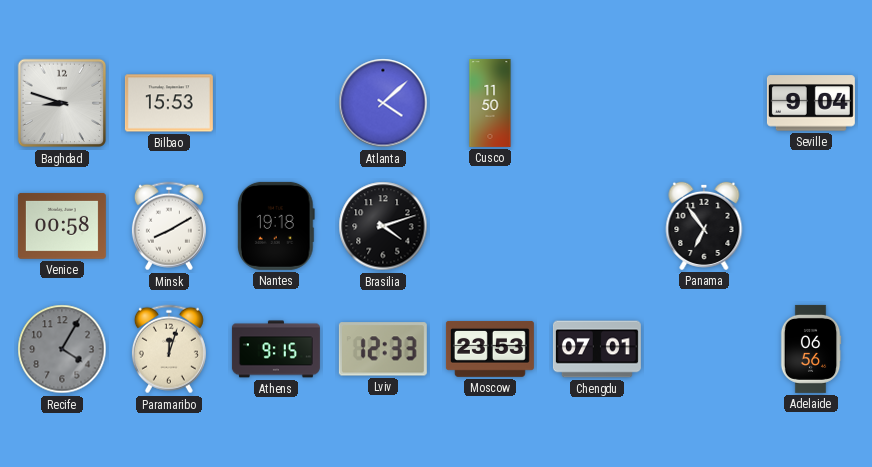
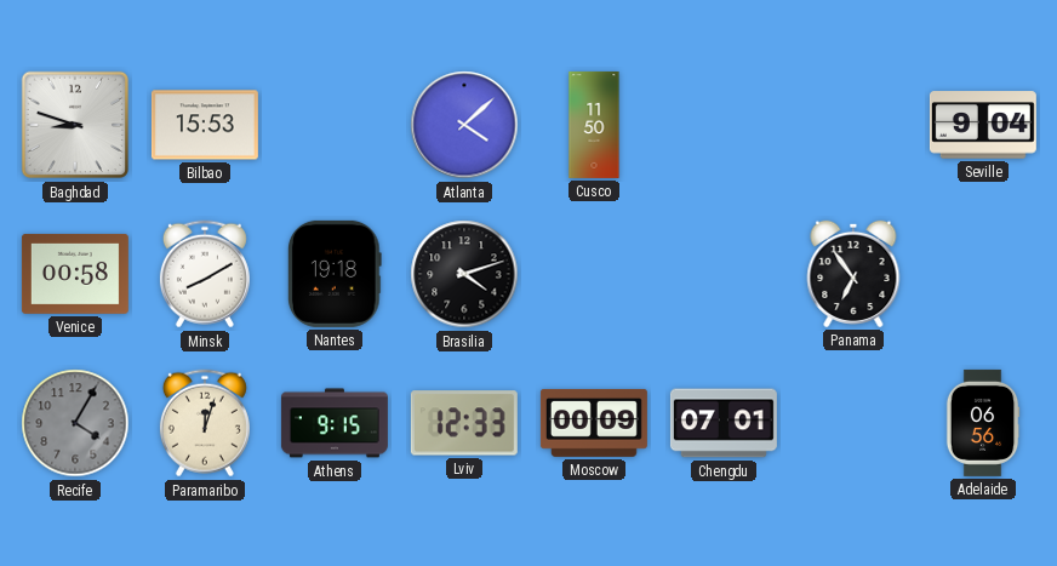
Moscow: 23:53 -> 00:09 (594, 423)
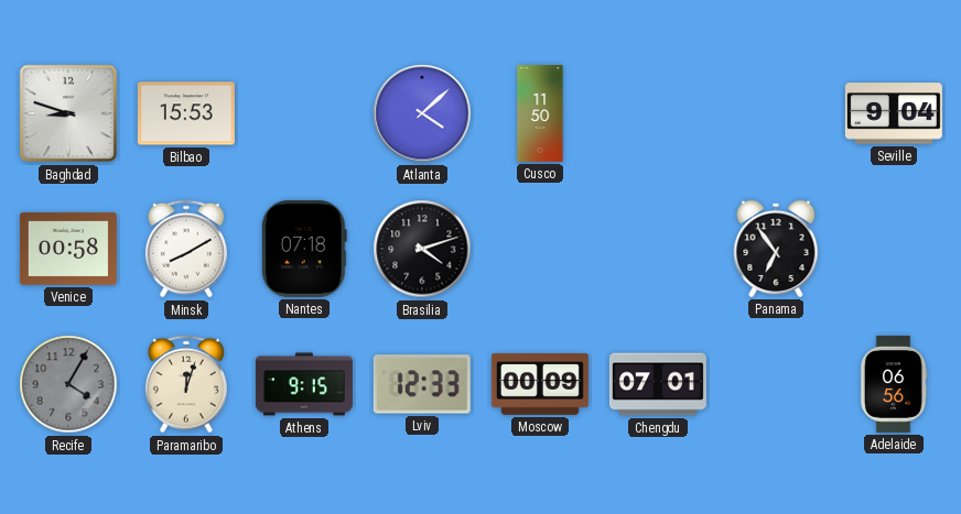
Nantes: 19:18 -> 07:18 (304, 249)
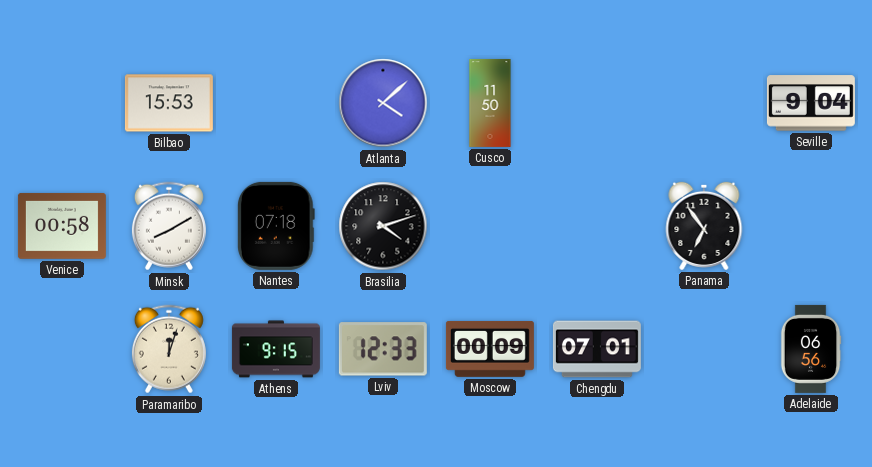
Baghdad: 8:48 -> none (68, 113)
Recife: 4:05 -> none (68, 384)
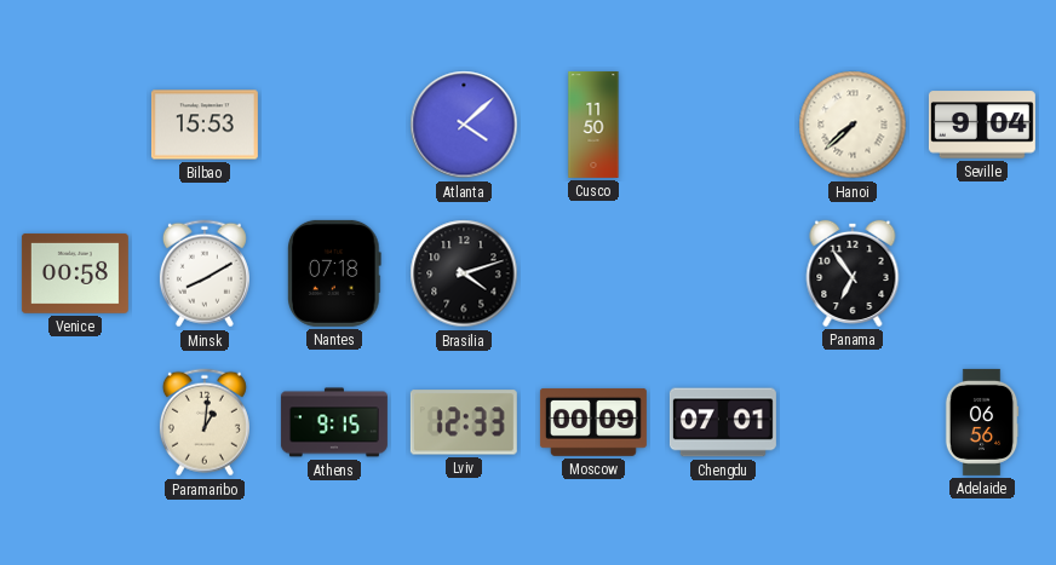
Hanoi: none -> 7:38 (853, 125)
Paramaribo: 12:03 -> 1:01 (205, 422)
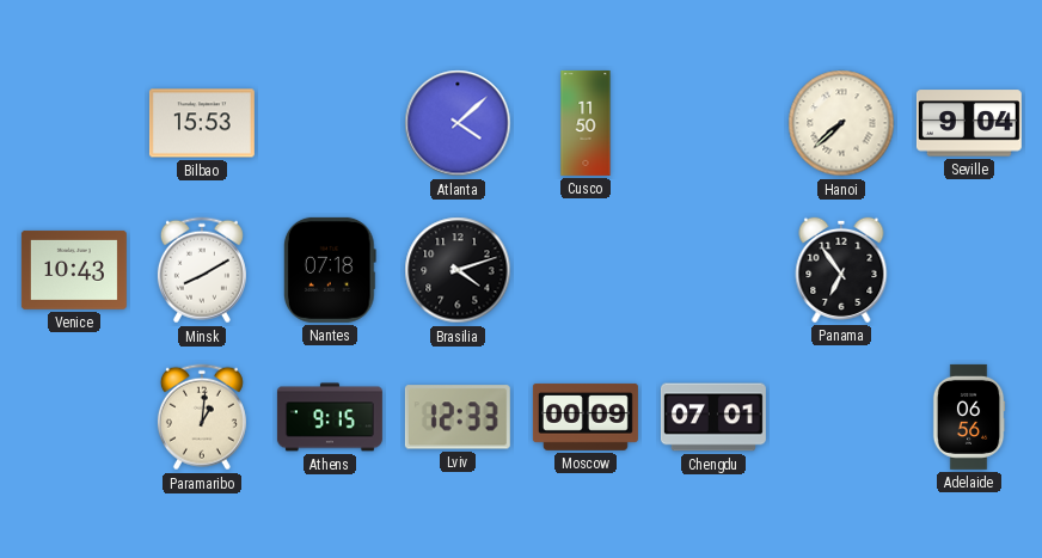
Venice: 00:58 -> 10:43 (74, 270)
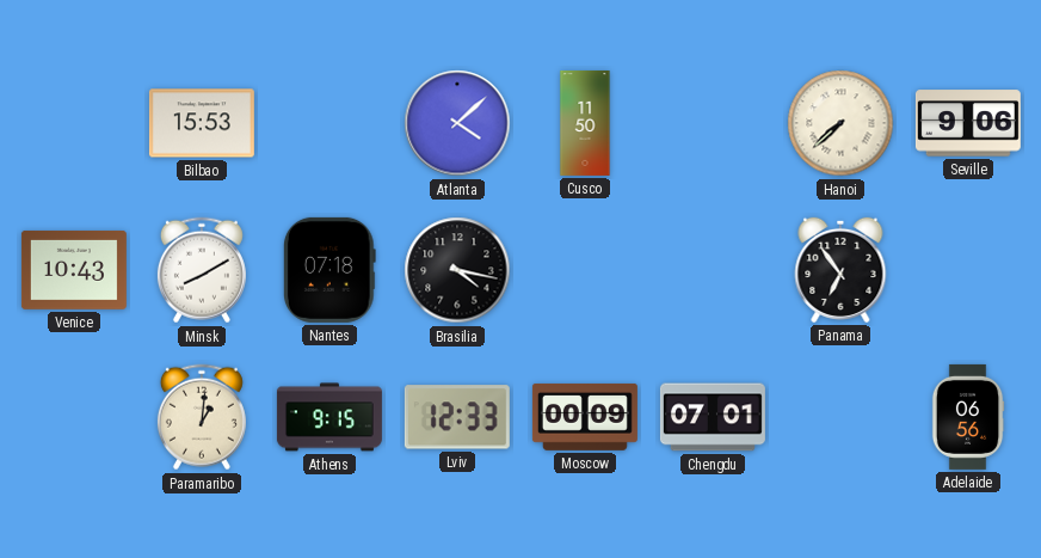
Seville: 9:04 -> 9:06 (968, 123)
Brasilia: 4:12 -> 4:17 (457, 270)
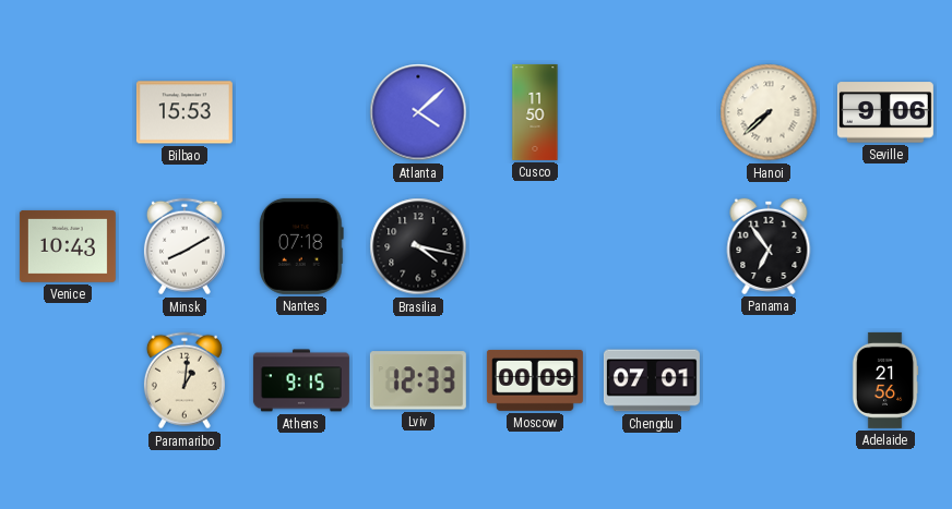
Adelaide: 06:56 -> 21:56 (885, 380)
